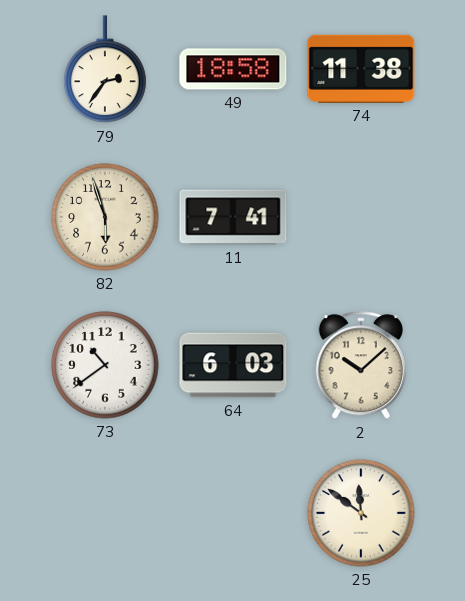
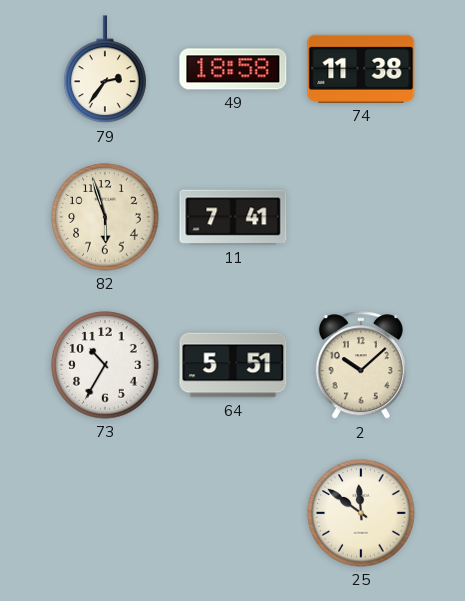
73: 10:39 -> 10:35 (105, 365)
64: 6:03 -> 5:51 (233, 365)
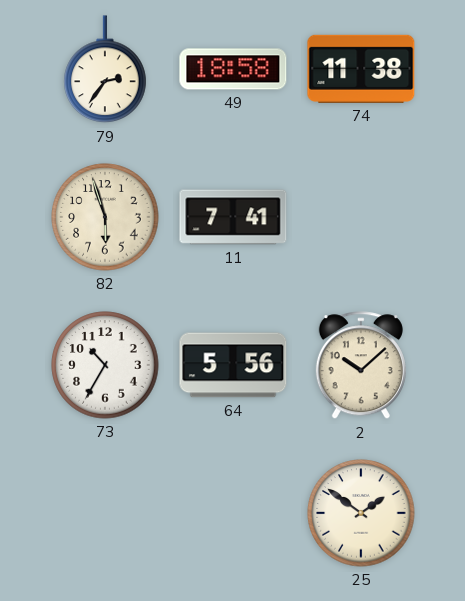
64: 5:51 -> 5:56 (233, 365)
25: 11:51 -> 1:51 (361, 513)
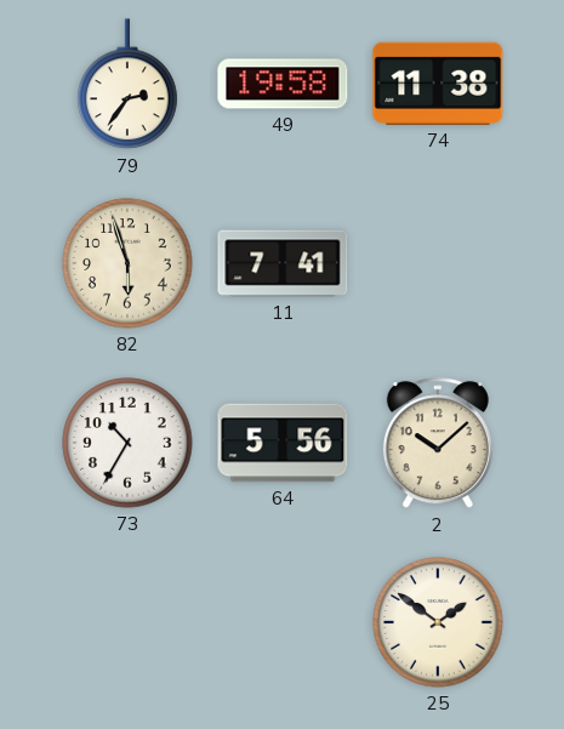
49: 18:58 -> 19:58 (283, 84)
